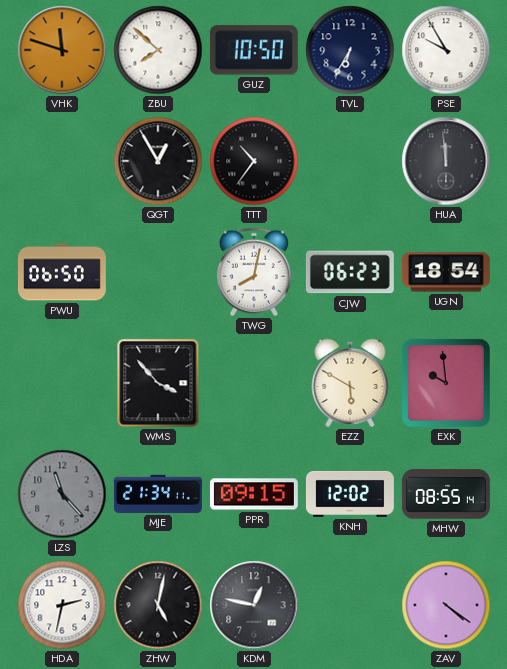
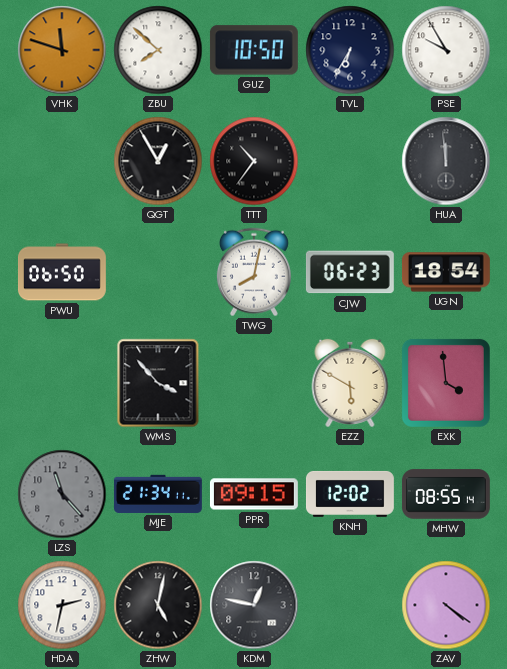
EXK: 9:59 -> 3:59 (446, 383)
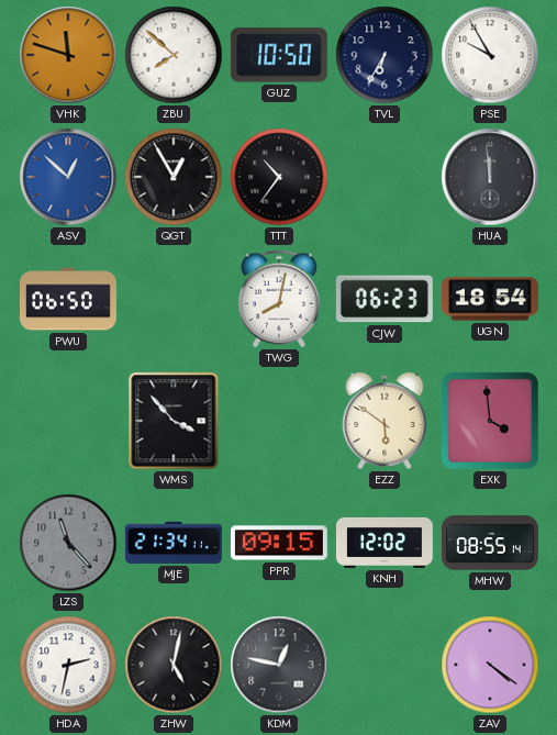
ASV: none -> 12:52 (68, 177)
EZZ: 5:50 -> 5:51 (385, 421)
